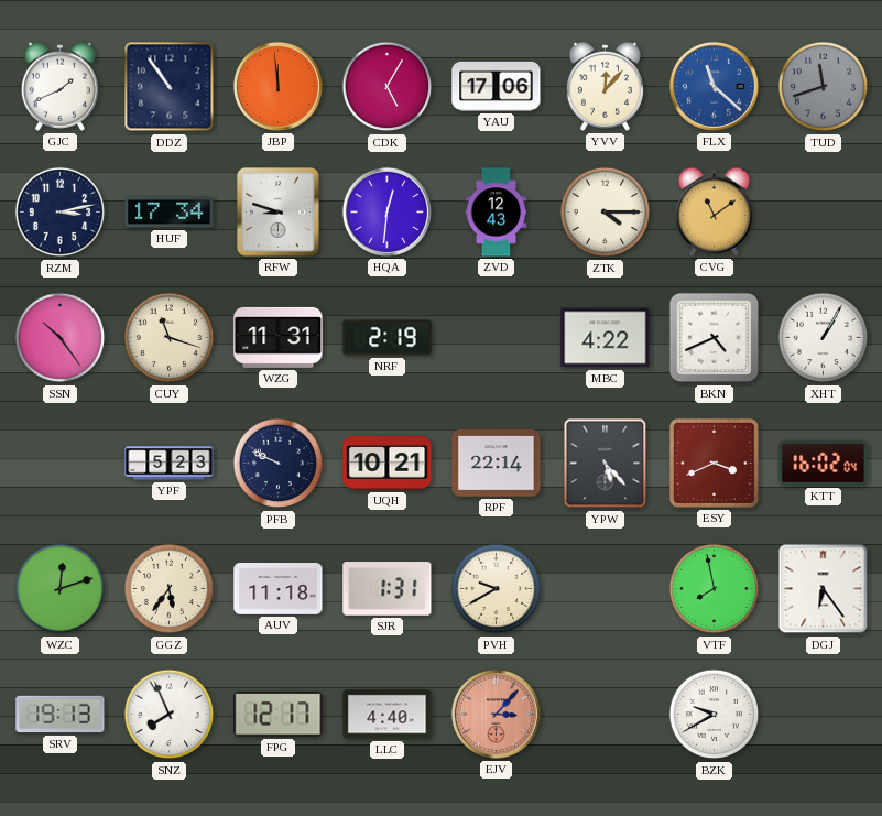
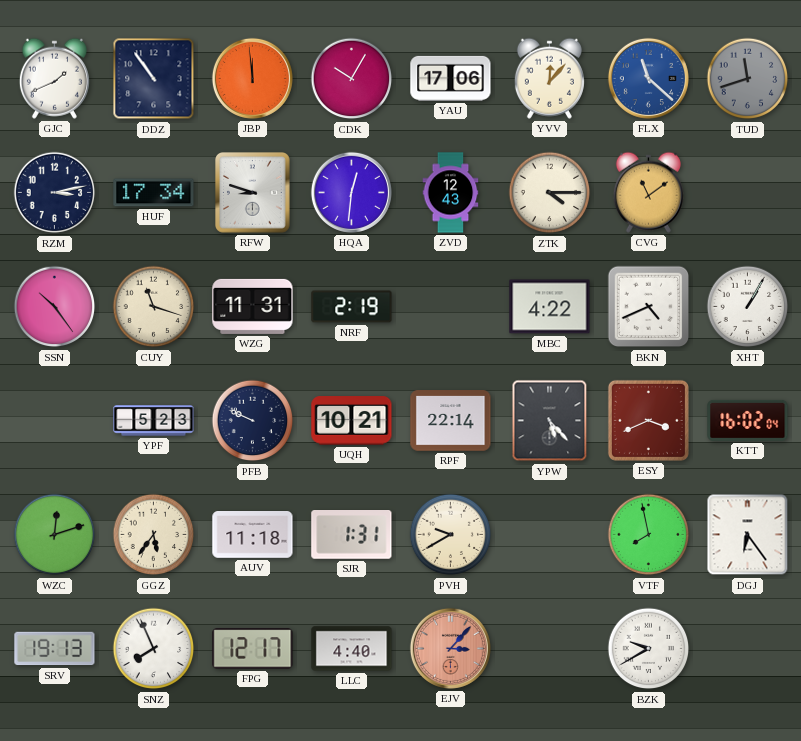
CDK: 5:05 -> 10:05 (352, 79)
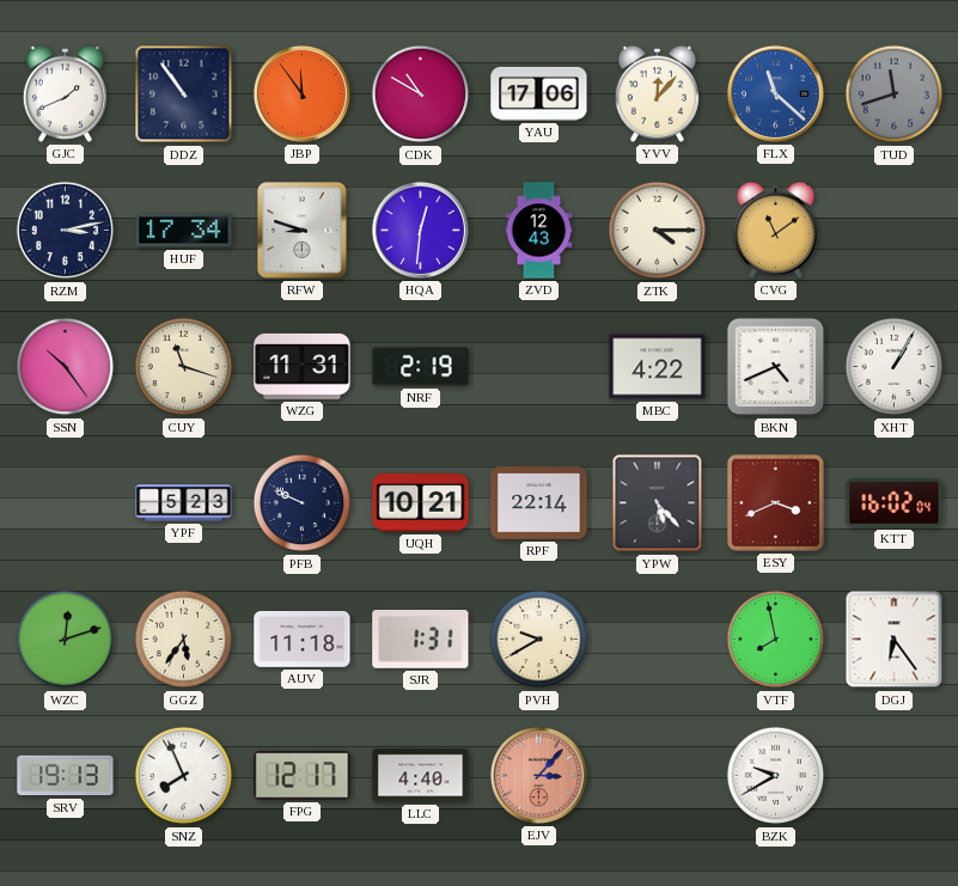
JBP: 11:59 -> 11:54 (301, 93)
CDK: 10:05 -> 10:50 (421, 94)
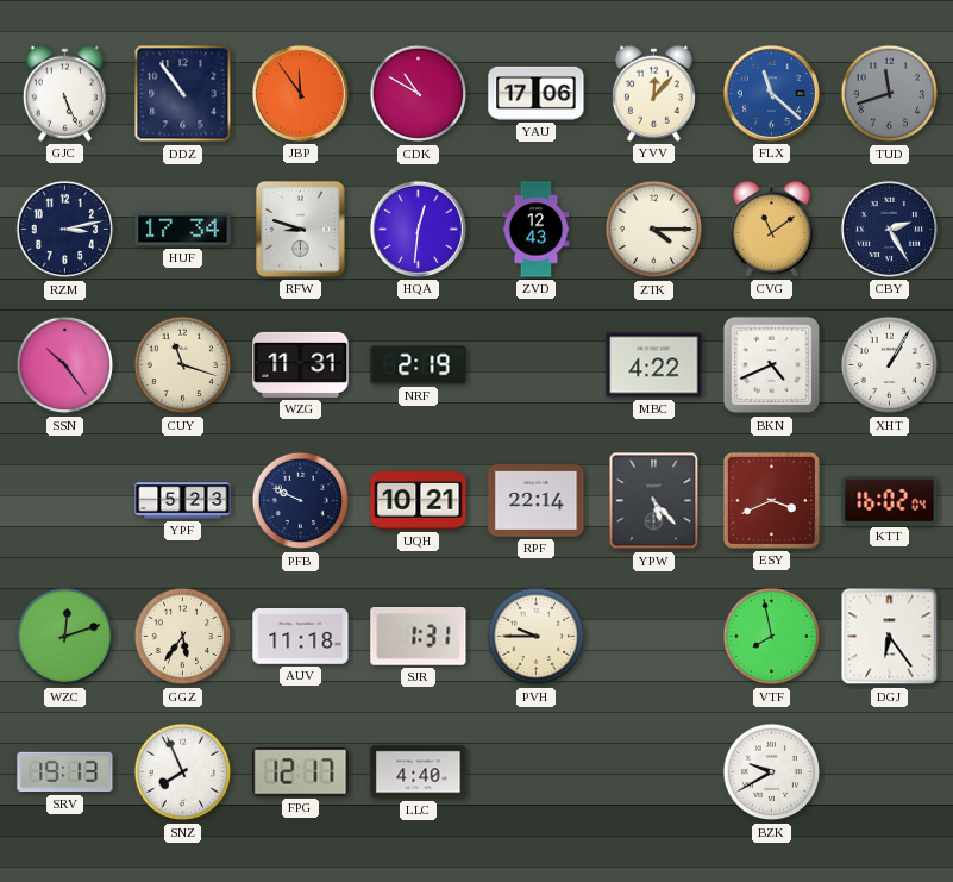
GJC: 1:41 -> 5:26 (64, 93)
CBY: none -> 2:25 (889, 229)
PVH: 9:40 -> 9:45 (537, 637)
EJV: 3:07 -> none (538, 775)
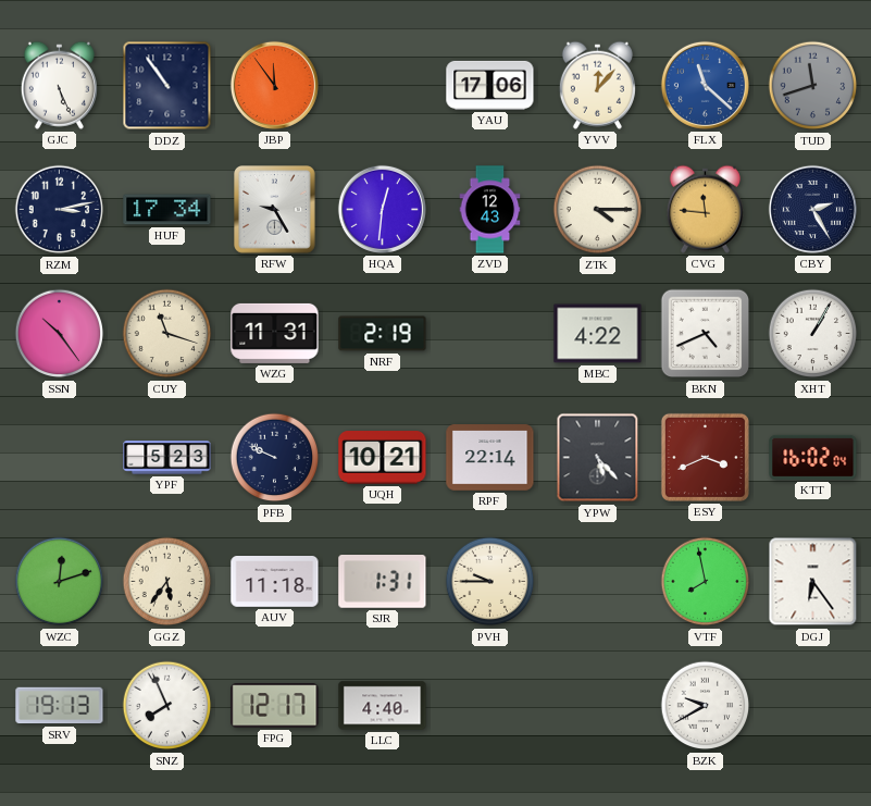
CDK: 10:50 -> none (419, 94)
RFW: 8:48 -> 9:25 (275, 210)
CVG: 11:09 -> 11:46 (705, 209)
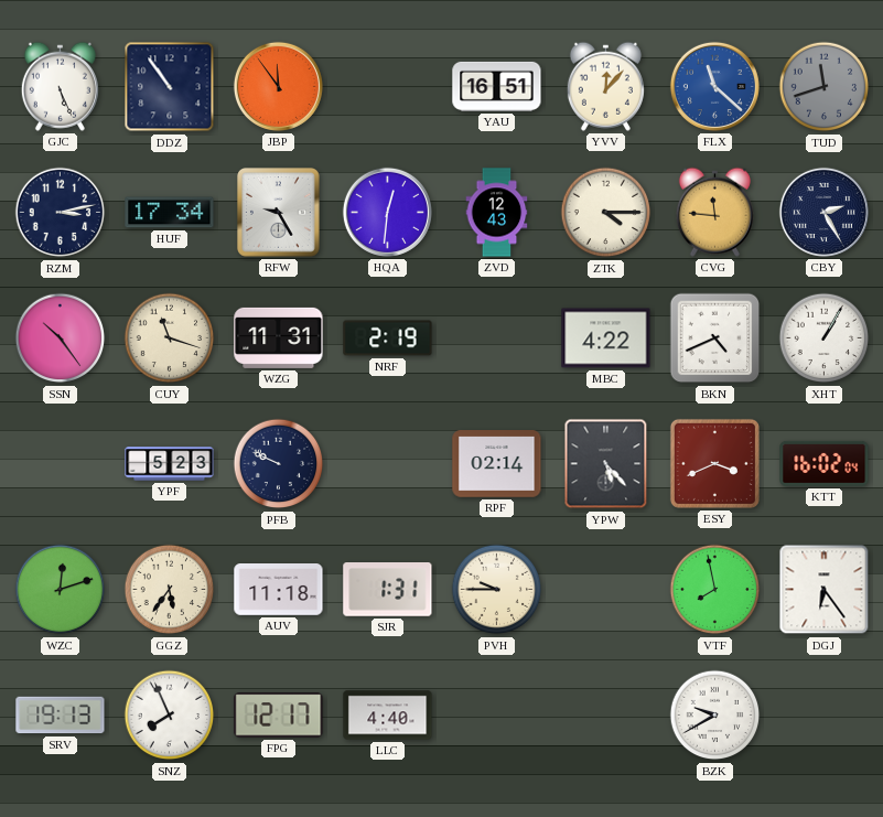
YAU: 17:06 -> 16:51 (497, 86)
UQH: 10:21 -> none (383, 458)
RPF: 22:14 -> 02:14 (497, 464)
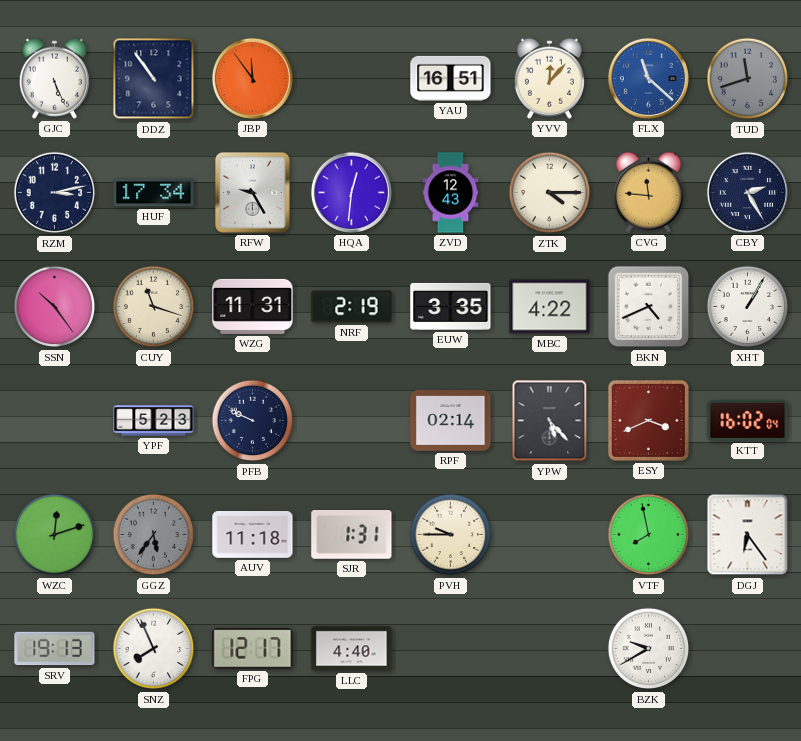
EUW: none -> 3:35 (451, 306)
GGZ dial: cream -> grey (154, 535)
